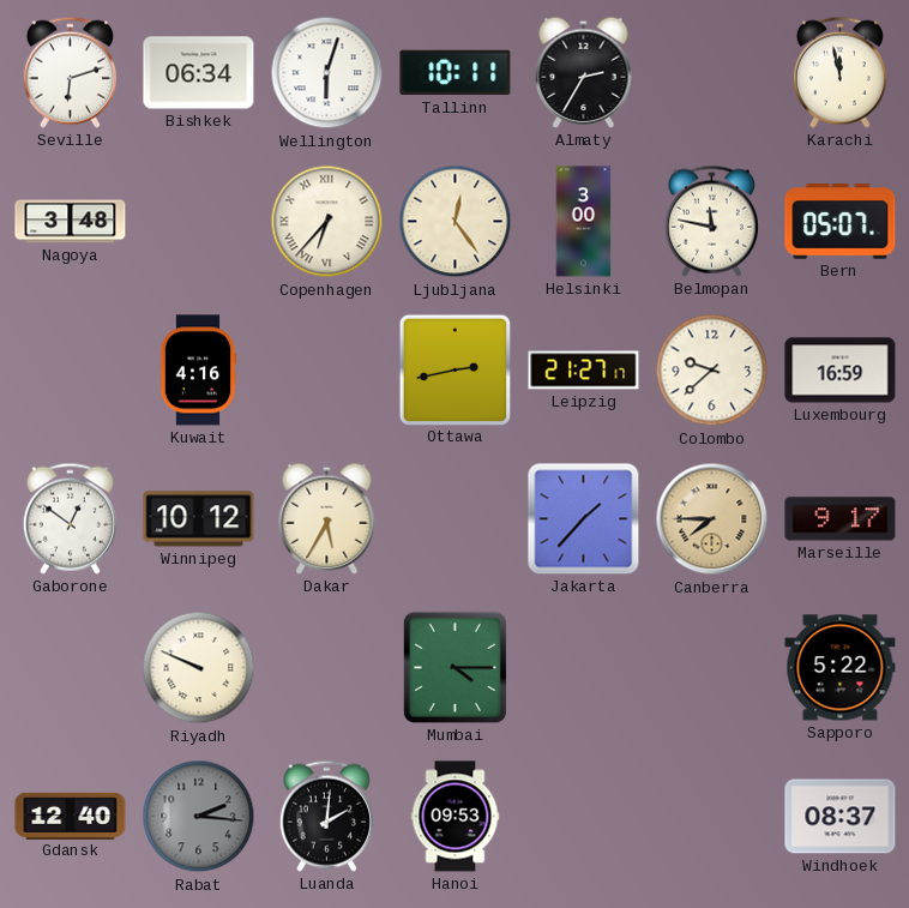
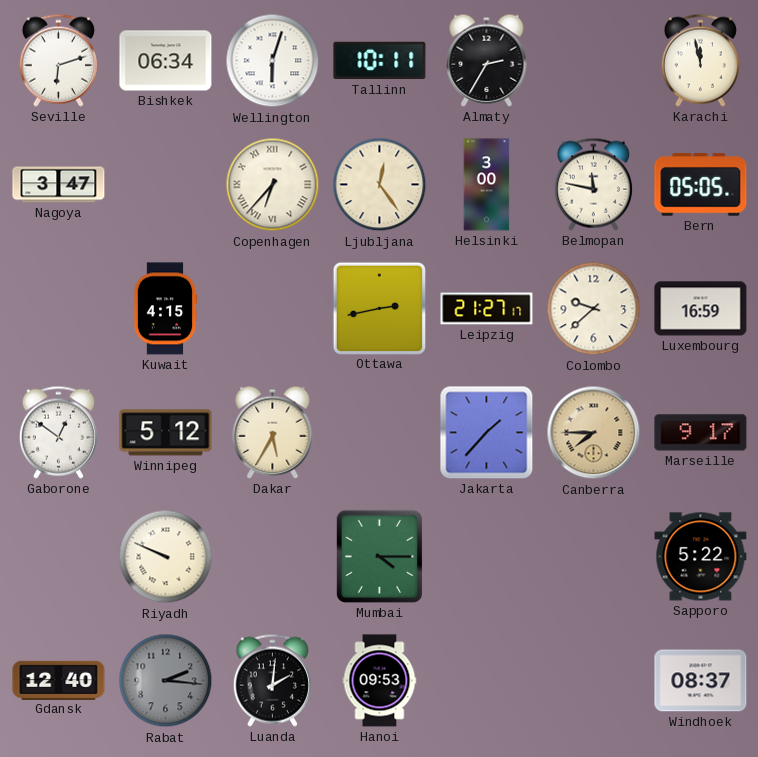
Nagoya: 3:48 -> 3:47 (59, 185)
Bern: 05:07 -> 05:05 (701, 185)
Kuwait: 4:16 -> 4:15 (165, 309)
Winnipeg: 10:12 -> 5:12 (166, 433)
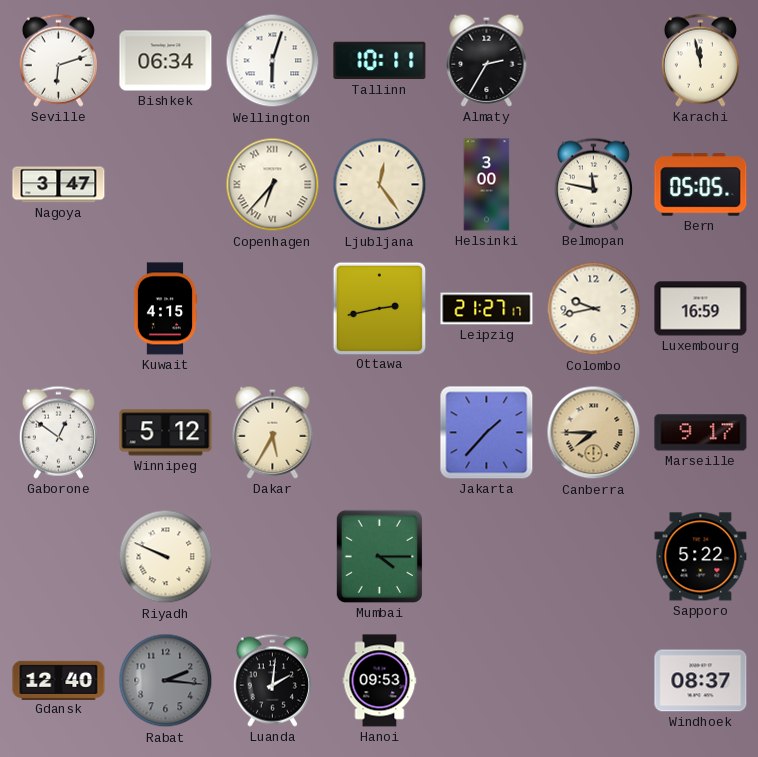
Colombo: 9:38 -> 9:43 (594, 309)
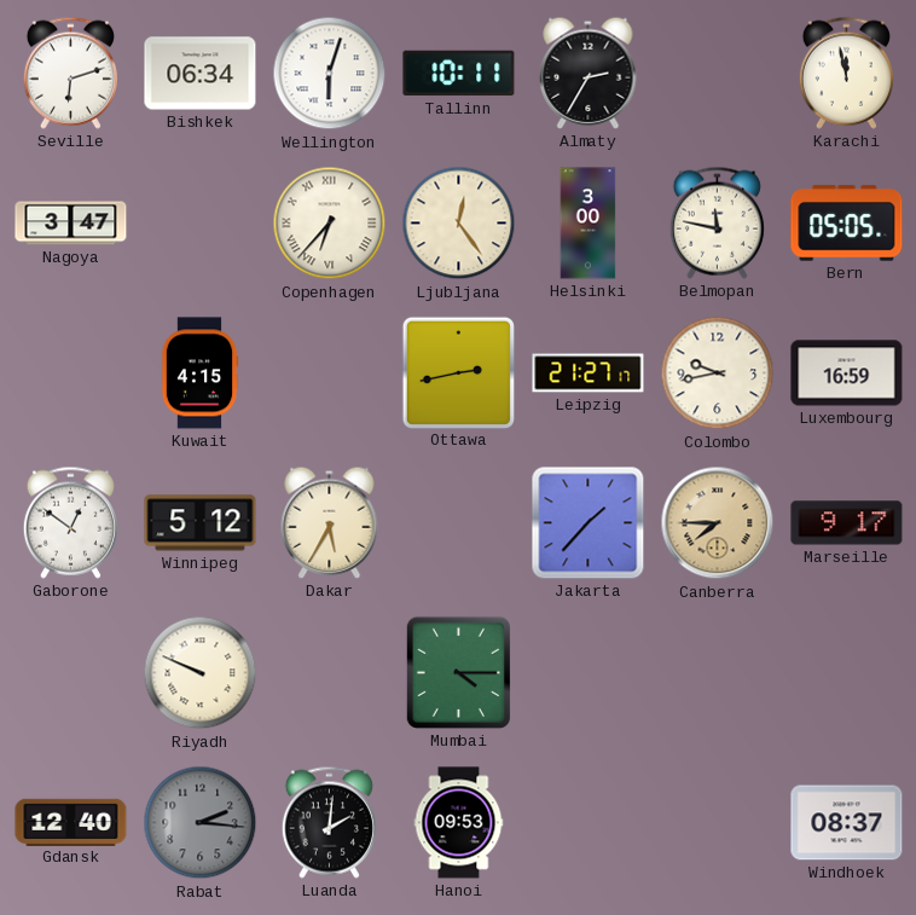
Sapporo: 5:22 -> none (701, 557)
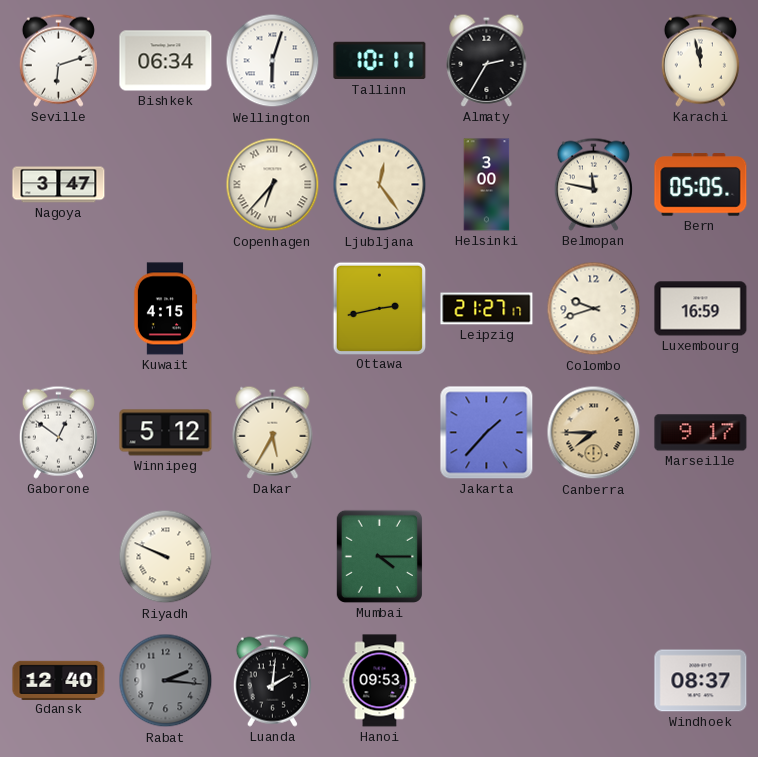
Colombo: 9:43 -> 9:42 (594, 309)
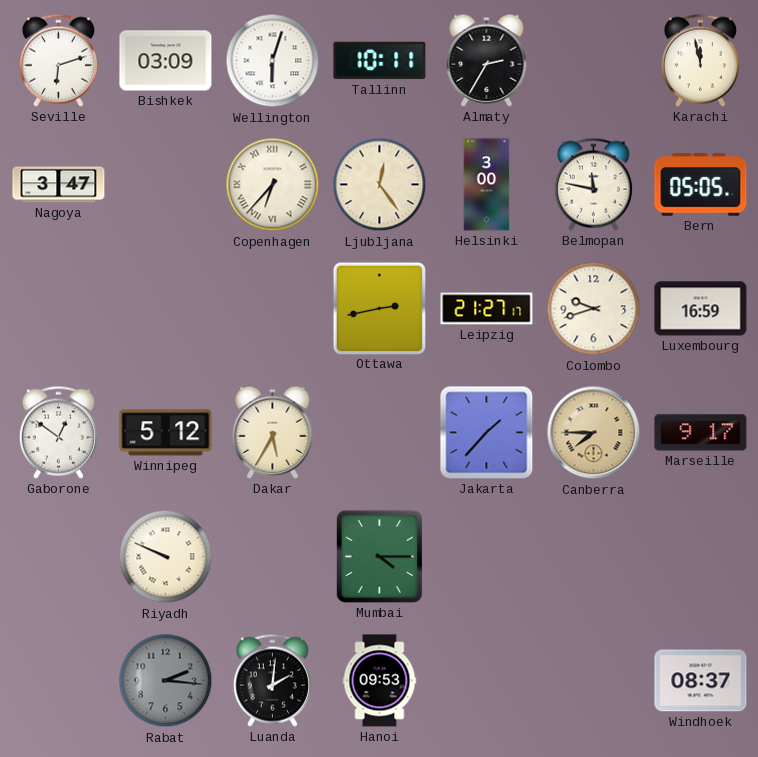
Bishkek: 06:34 -> 03:09 (166, 61)
Kuwait: 4:15 -> none (165, 309)
Gdansk: 12:40 -> none (59, 680)
